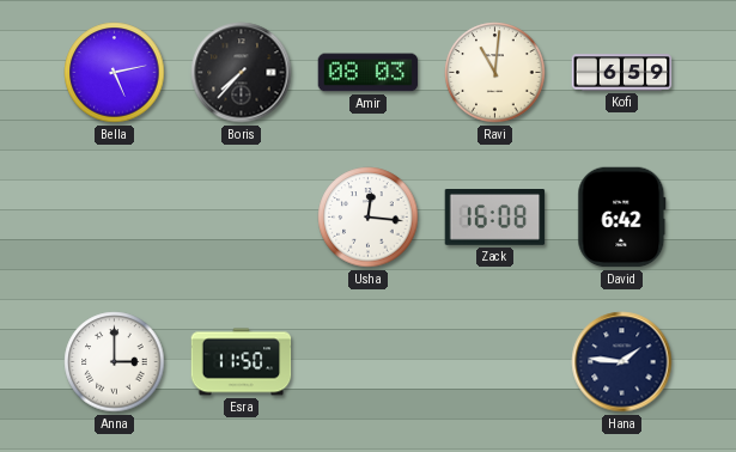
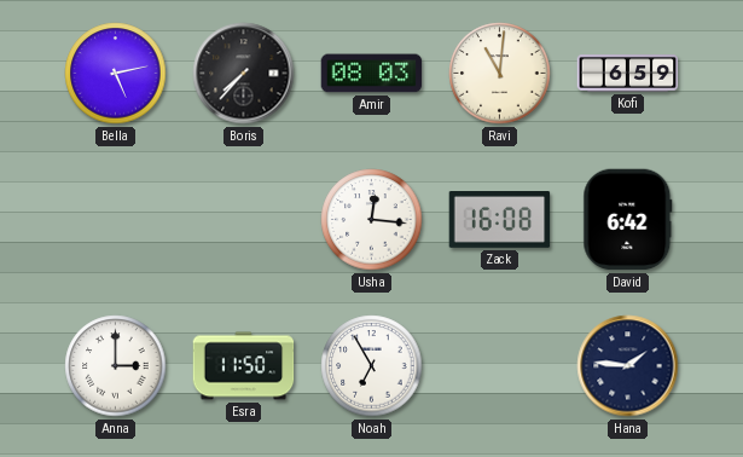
Noah: none -> 6:55 (372, 366)
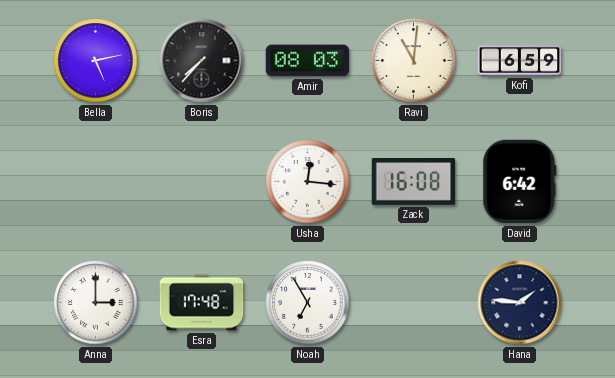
Esra: 11:50 -> 17:48 (202, 303)
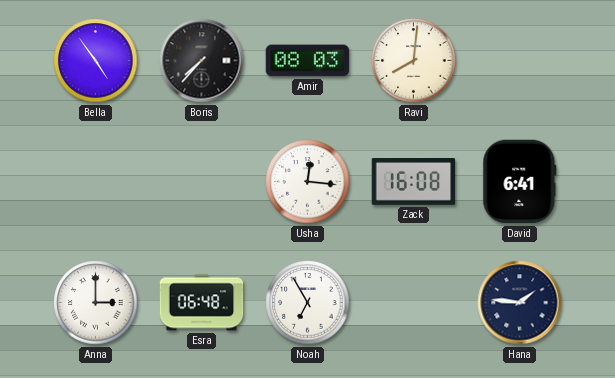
Bella: 5:13 -> 4:54 (96, 61)
Ravi: 11:01 -> 8:01 (414, 61)
Kofi: 6:59 -> none (520, 61)
David: 6:42 -> 6:41 (520, 182)
Esra: 17:48 -> 06:48 (202, 303)
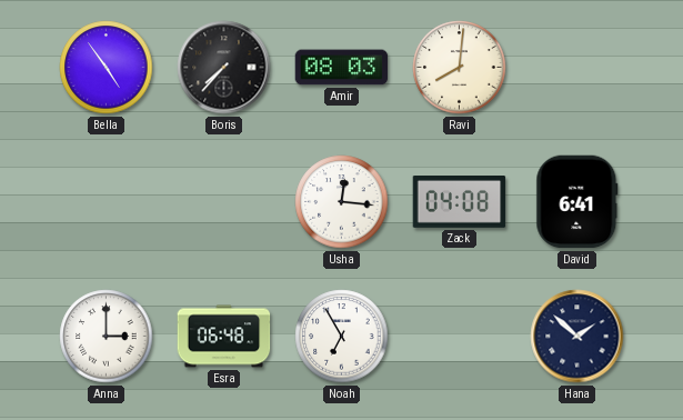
Zack: 16:08 -> 04:08 (460, 202)
Hana: 1:46 -> 1:52 (577, 337)
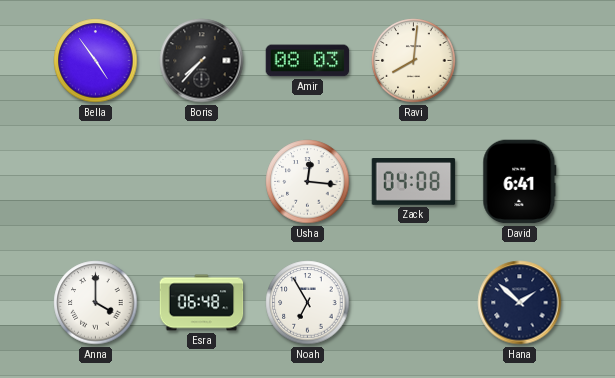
Anna: 3:00 -> 4:00 (96, 303)
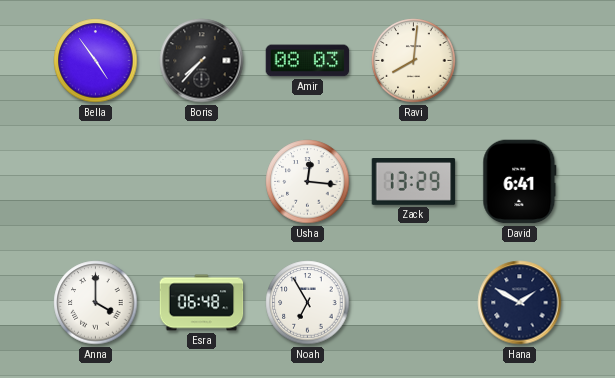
Zack: 04:08 -> 13:29 (414, 182)
Hana: 1:52 -> 1:50 (520, 303)
